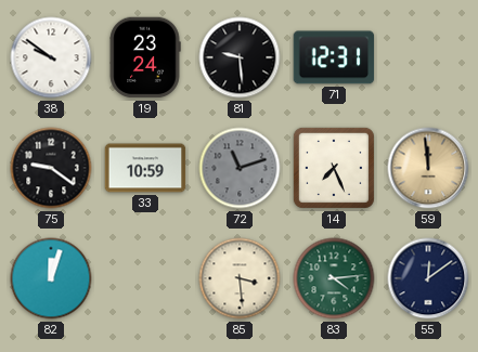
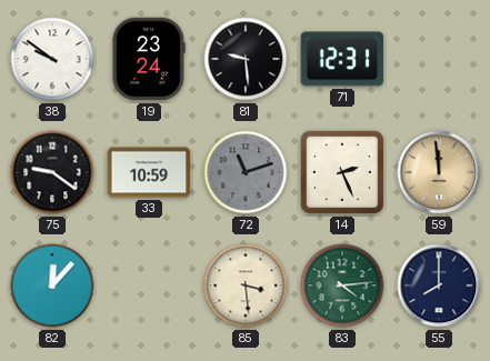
14: 7:26 -> 2:26 (342, 172)
82: 12:03 -> 12:07 (52, 285)
55: 12:09 -> 8:00 (439, 285)
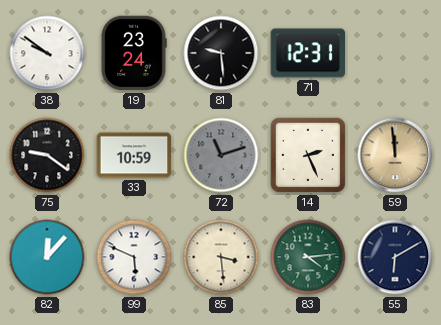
99: none -> 5:49 (134, 257)
55: 8:00 -> 6:10 (395, 257)
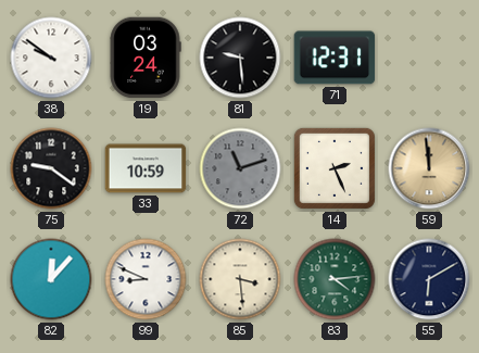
19: 23:24 -> 03:24 (146, 58)
99: 5:49 -> 8:49 (146, 279)
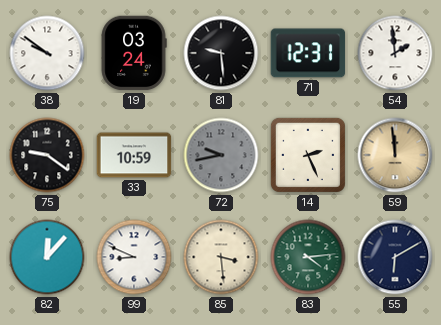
54: none -> 1:59 (395, 53)
72: 11:12 -> 9:43 (221, 155)
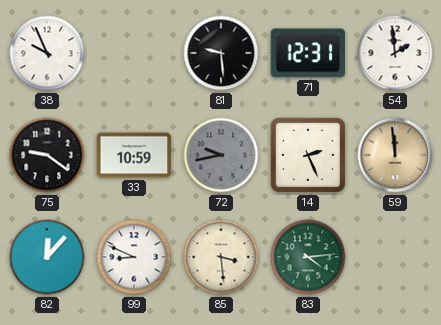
38: 9:51 -> 9:56 (47, 53)
19: 03:24 -> none (134, 53)
55: 6:10 -> none (395, 257)
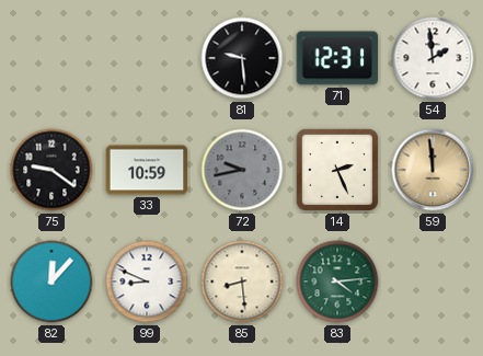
38: 9:56 -> none (47, 53)
85: 3:29 -> 8:29 (242, 282)
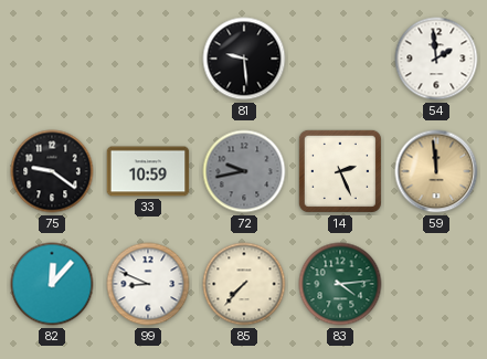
71: 12:31 -> none (337, 58)
85: 8:29 -> 7:37 (244, 284)
